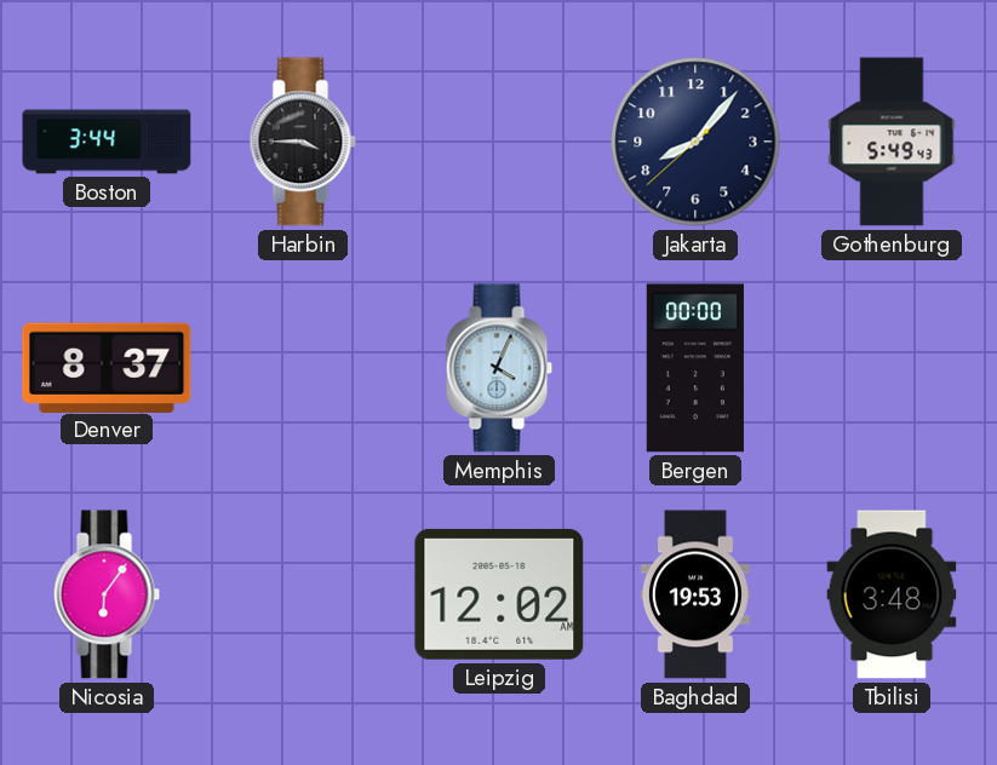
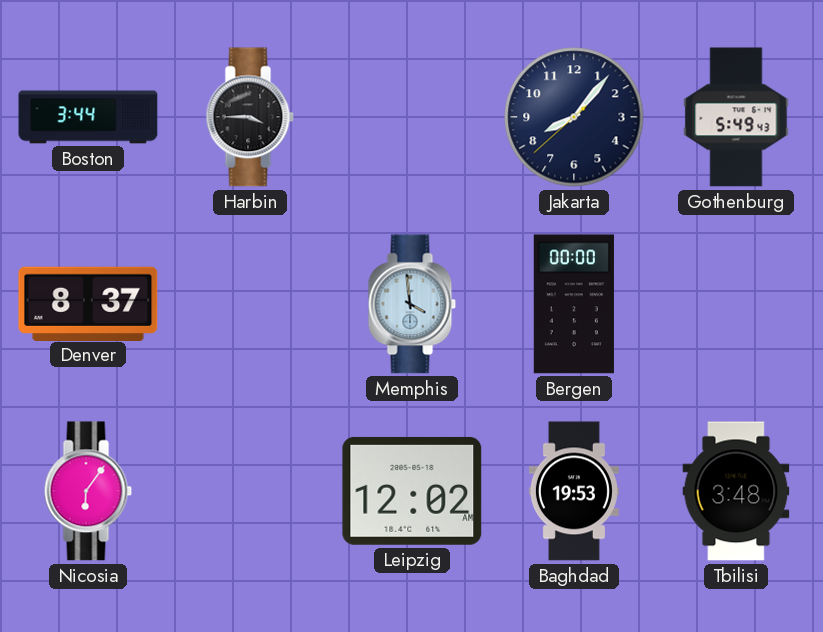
Memphis: 4:04 -> 3:59 (412, 304)
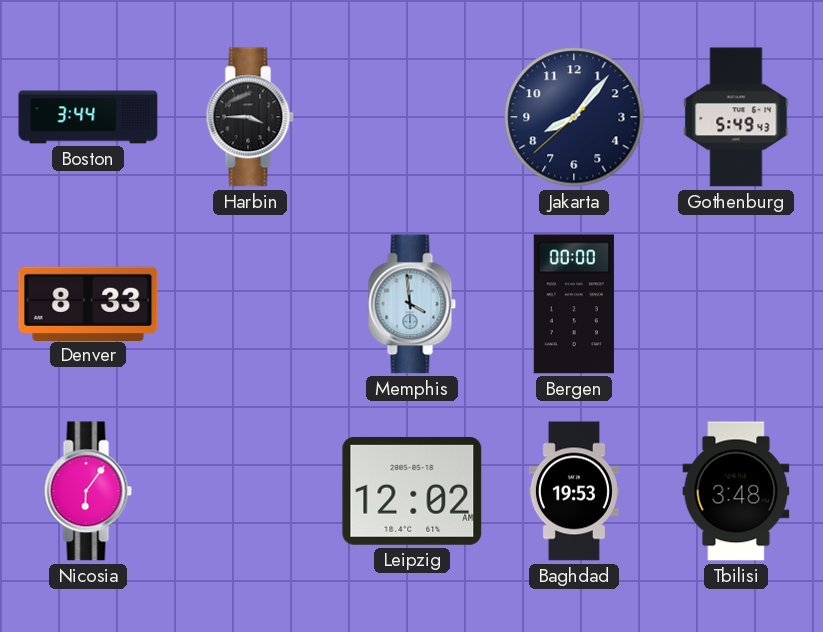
Denver: 8:37 -> 8:33 (88, 303)
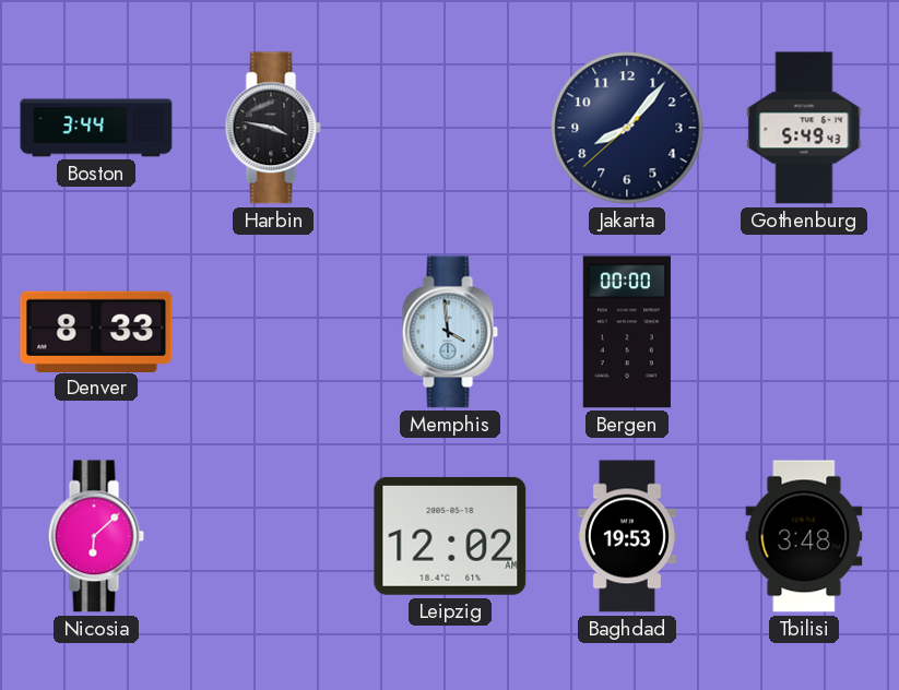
Harbin: 3:45 -> 3:47 (273, 128)
Nicosia: 6:06 -> 6:08 (96, 536)
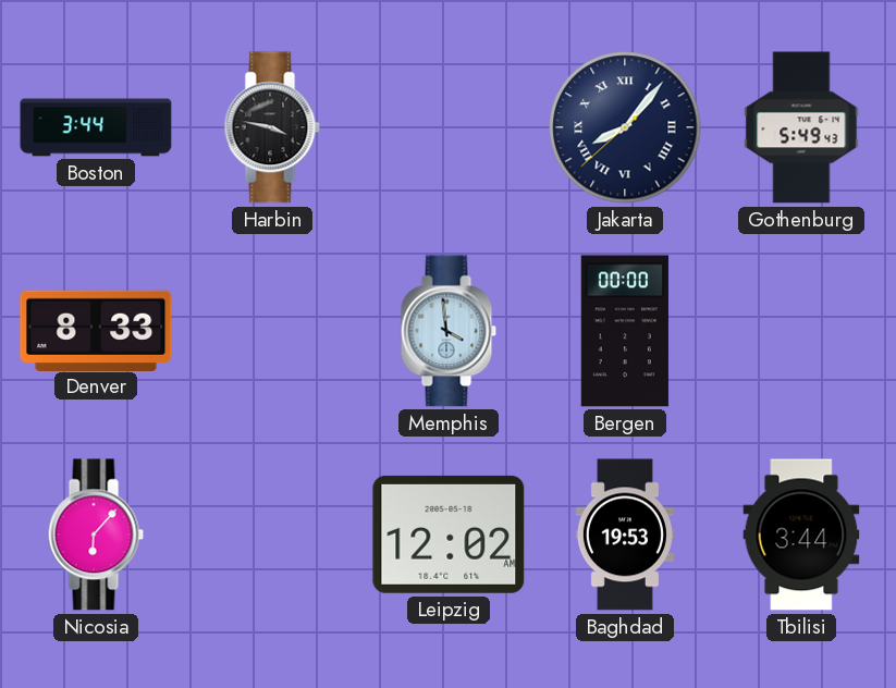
Jakarta numerals: Arabic -> Roman (625, 127)
Nicosia: 6:08 -> 6:07 (96, 535)
Tbilisi: 3:48 -> 3:44 (801, 535)
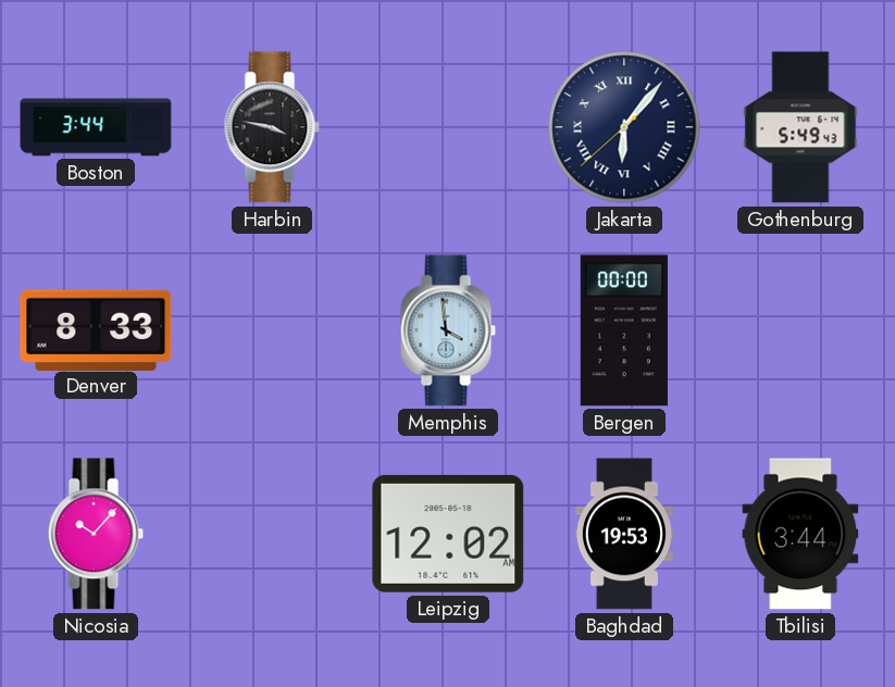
Jakarta: 8:06 -> 6:06 (624, 127)
Nicosia: 6:07 -> 10:07 (96, 534)
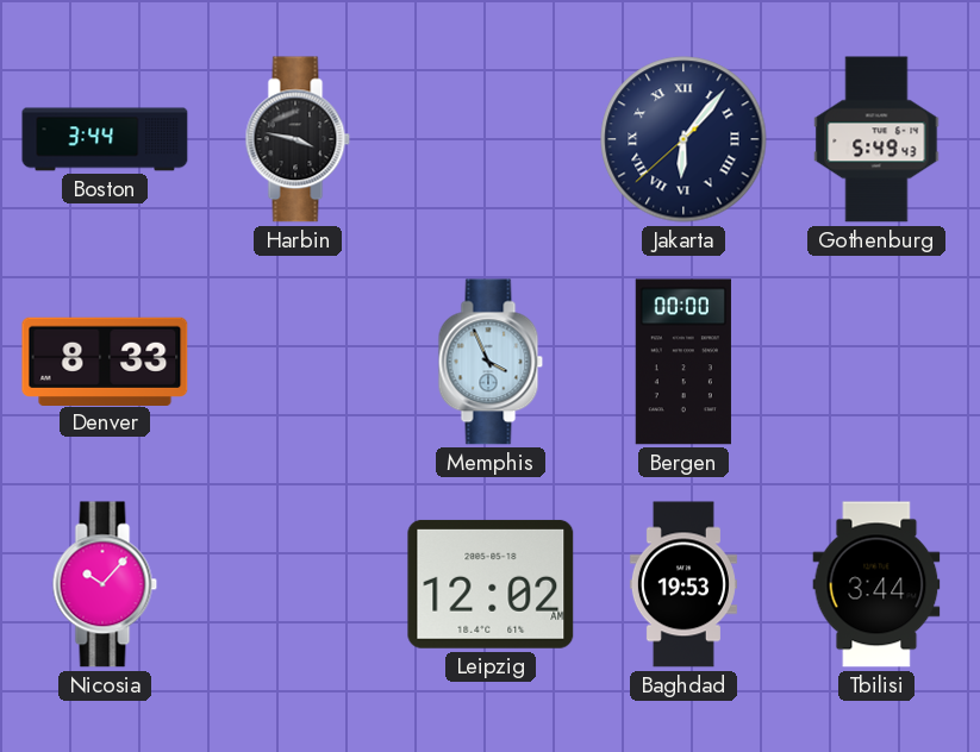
Memphis: 3:59 -> 3:56 (491, 362)
